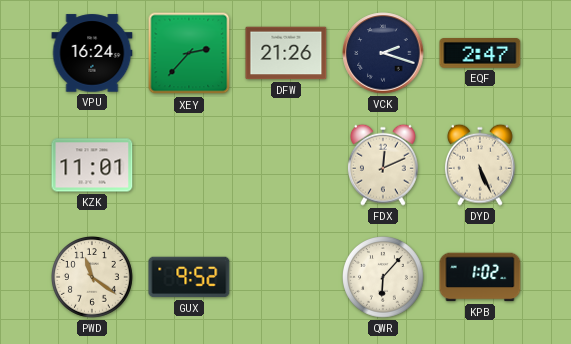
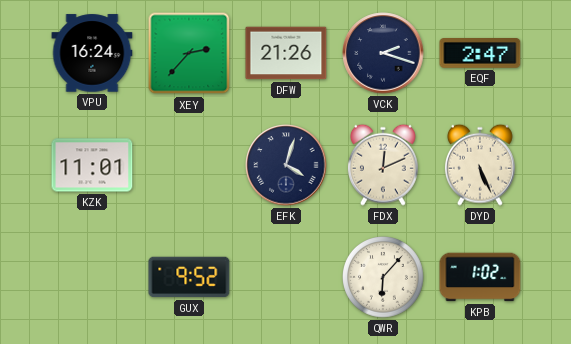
EFK: none -> 4:03 (286, 165)
PWD: 11:21 -> none (93, 278)
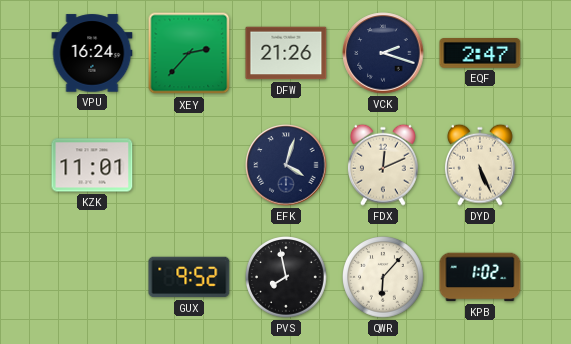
PVS: none -> 7:58 (287, 278)
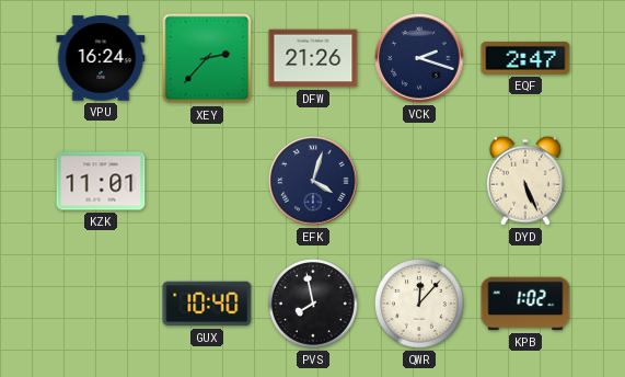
FDX: 12:11 -> none (383, 165)
GUX: 9:52 -> 10:40 (207, 304)
QWR: 6:07 -> 12:07 (420, 305)
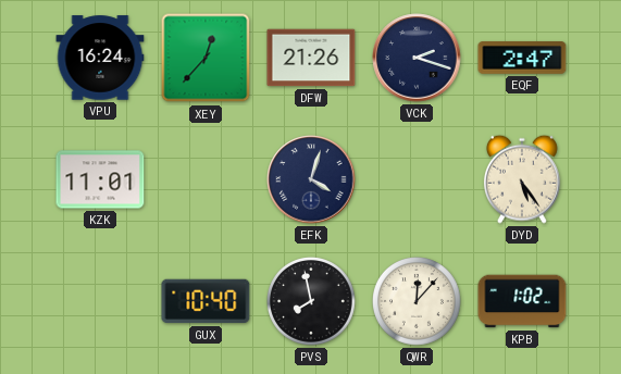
XEY: 2:37 -> 12:37 (206, 58)
DYD: 5:26 -> 5:24 (522, 179)
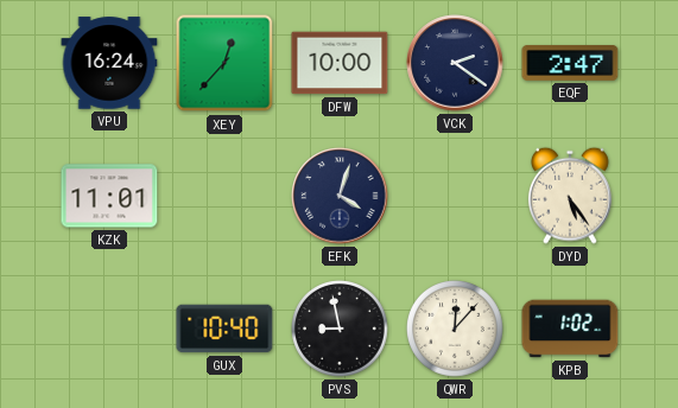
DFW: 21:26 -> 10:00 (340, 63)
VCK: 2:18 -> 2:21 (455, 63)
PVS: 7:58 -> 8:58 (341, 330)
